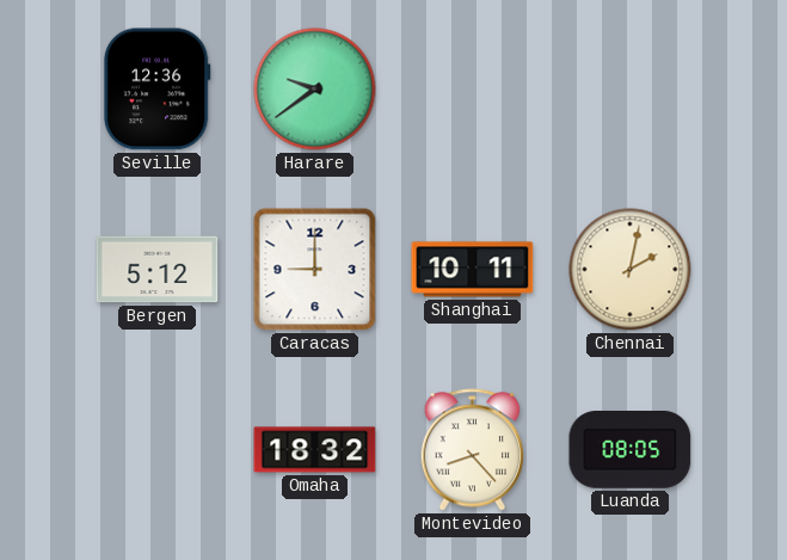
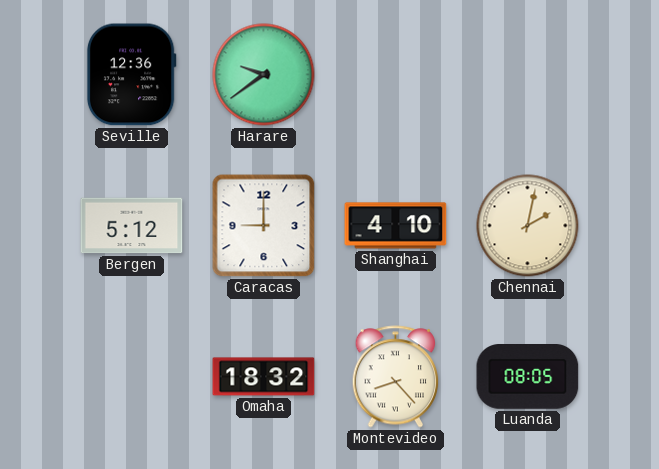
Shanghai: 10:11 -> 4:10 (396, 226)
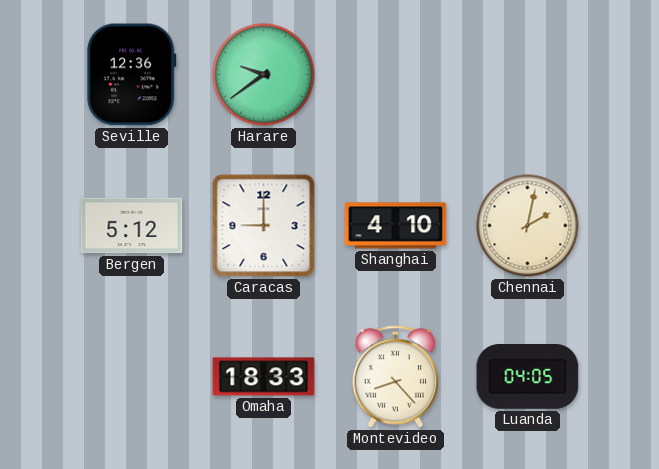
Omaha: 18:32 -> 18:33 (264, 377)
Luanda: 08:05 -> 04:05 (528, 377)
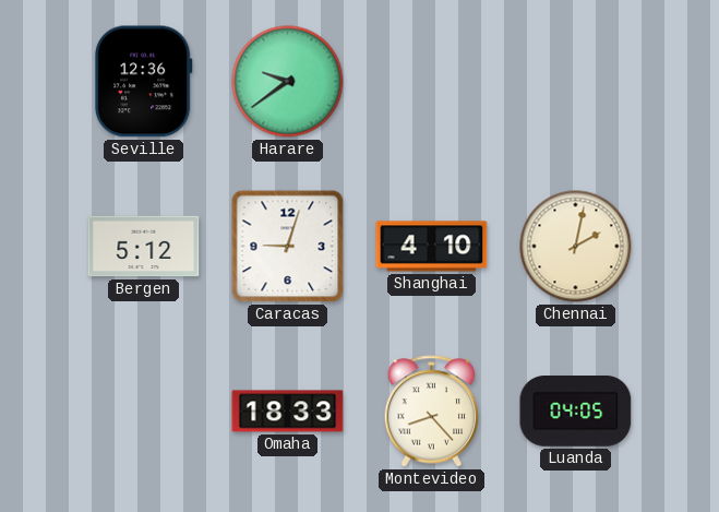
Caracas: 9:00 -> 9:03 (288, 247)
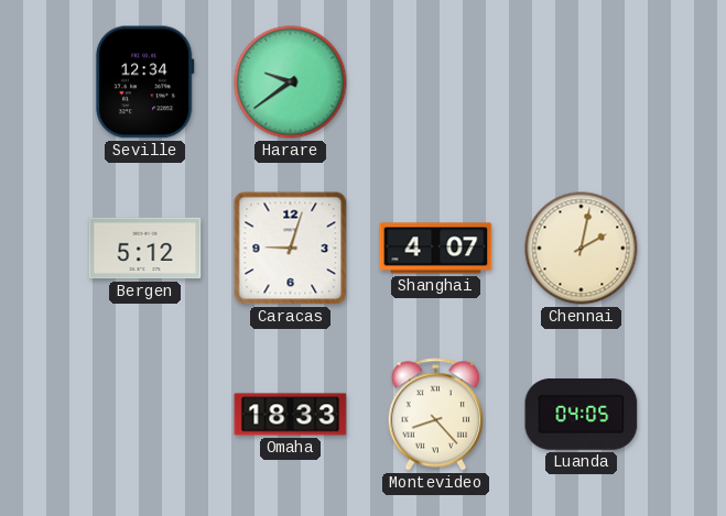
Seville: 12:36 -> 12:34 (144, 83)
Shanghai: 4:10 -> 4:07 (436, 249)
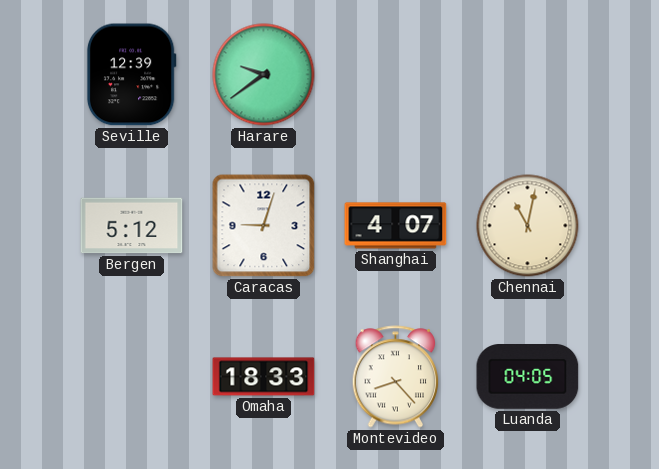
Seville: 12:34 -> 12:39 (131, 75)
Chennai: 2:02 -> 11:02 (528, 226)
